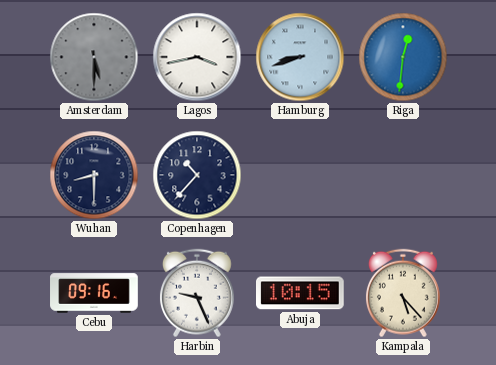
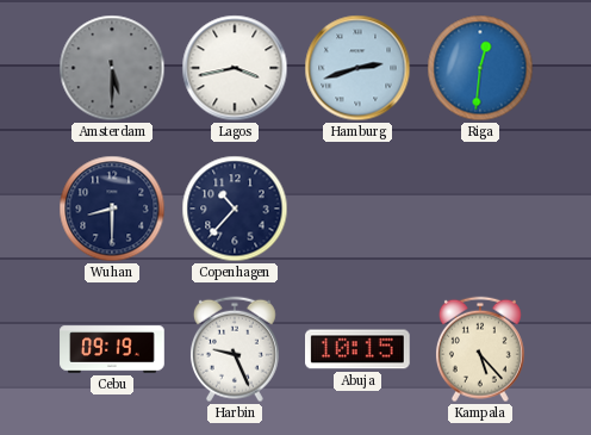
Hamburg: 8:42 -> 2:42 (357, 68)
Cebu: 09:16 -> 09:19 (112, 349)
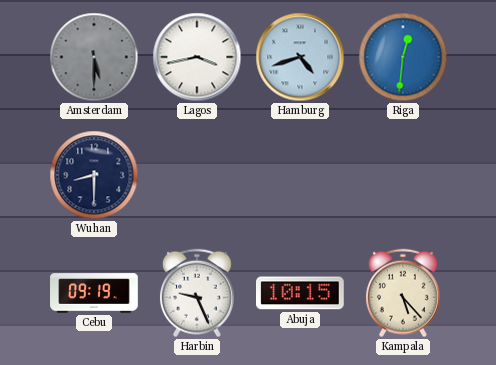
Hamburg: 2:42 -> 4:42 (300, 57)
Copenhagen: 10:37 -> none (235, 209)
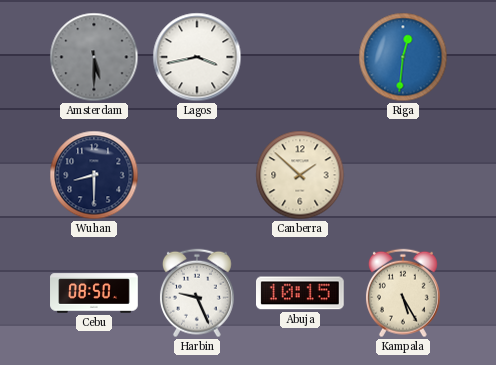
Hamburg: 4:42 -> none (300, 57)
Canberra: none -> 1:52 (300, 175)
Cebu: 09:19 -> 08:50 (94, 293)
Kampala: 5:23 -> 5:25 (403, 293)
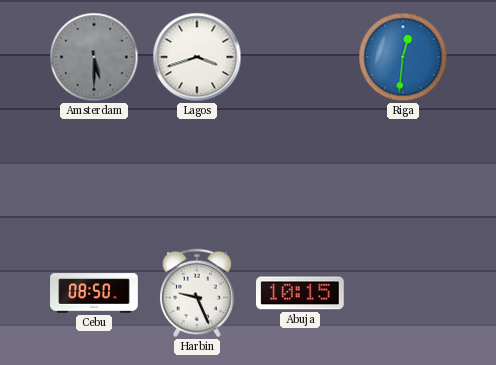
Lagos: 3:43 -> 3:42 (197, 57)
Wuhan: 8:30 -> none (94, 175)
Canberra: 1:52 -> none (300, 175)
Kampala: 5:25 -> none (403, 293)
